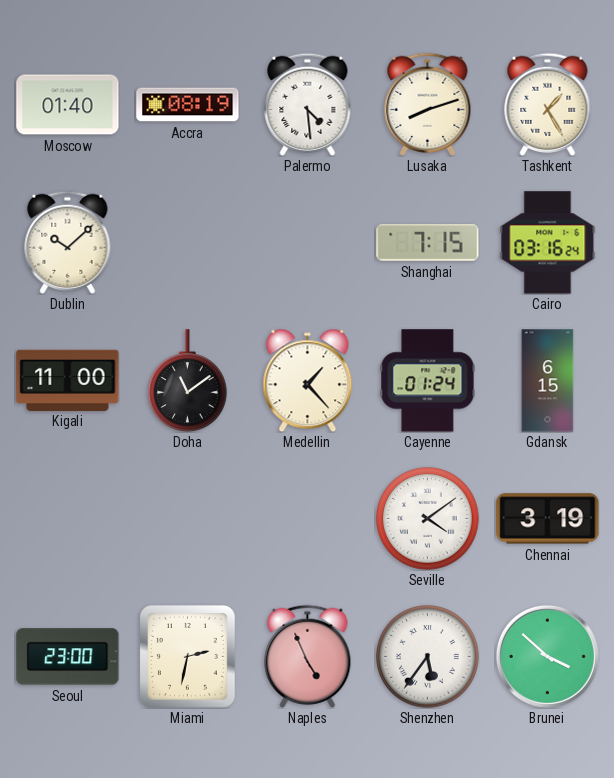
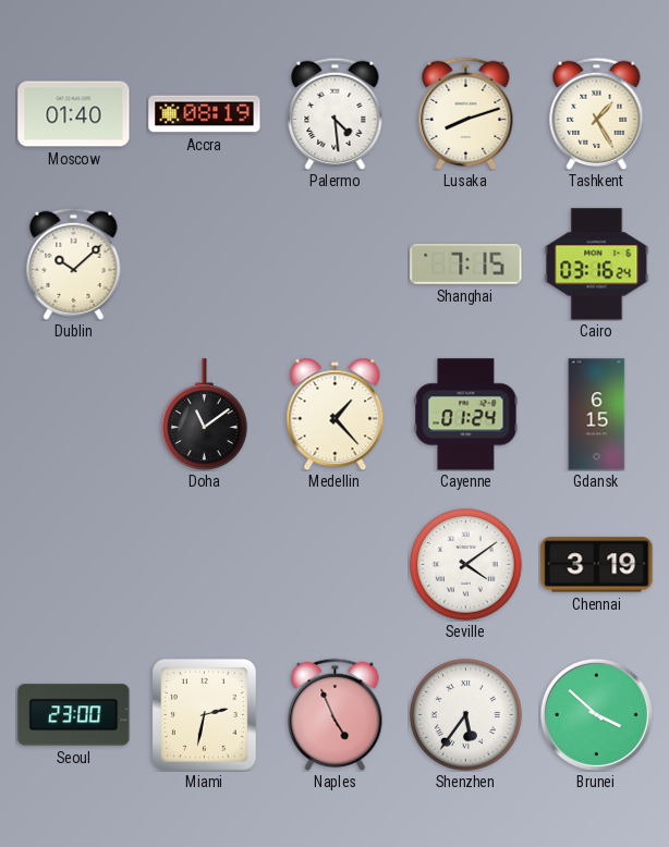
Kigali: 11:00 -> none (68, 380)
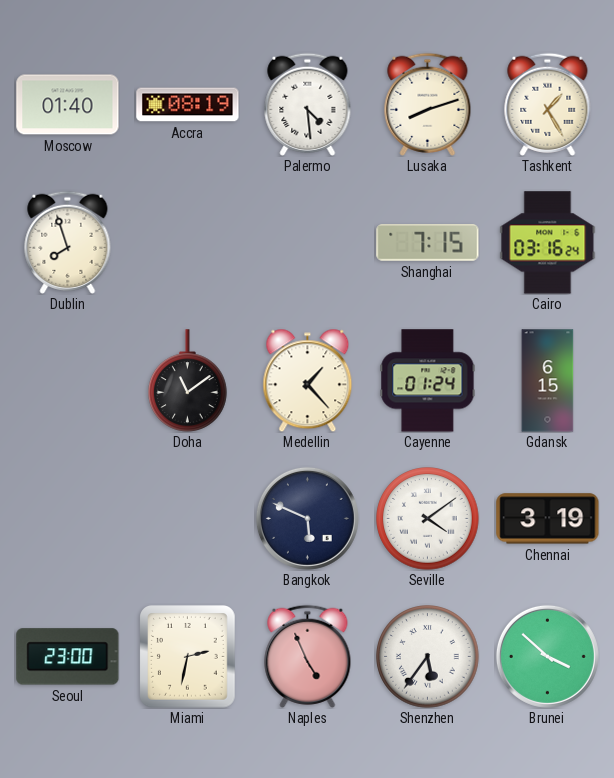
Dublin: 10:08 -> 7:57 (68, 242)
Bangkok: none -> 5:49 (307, 518)
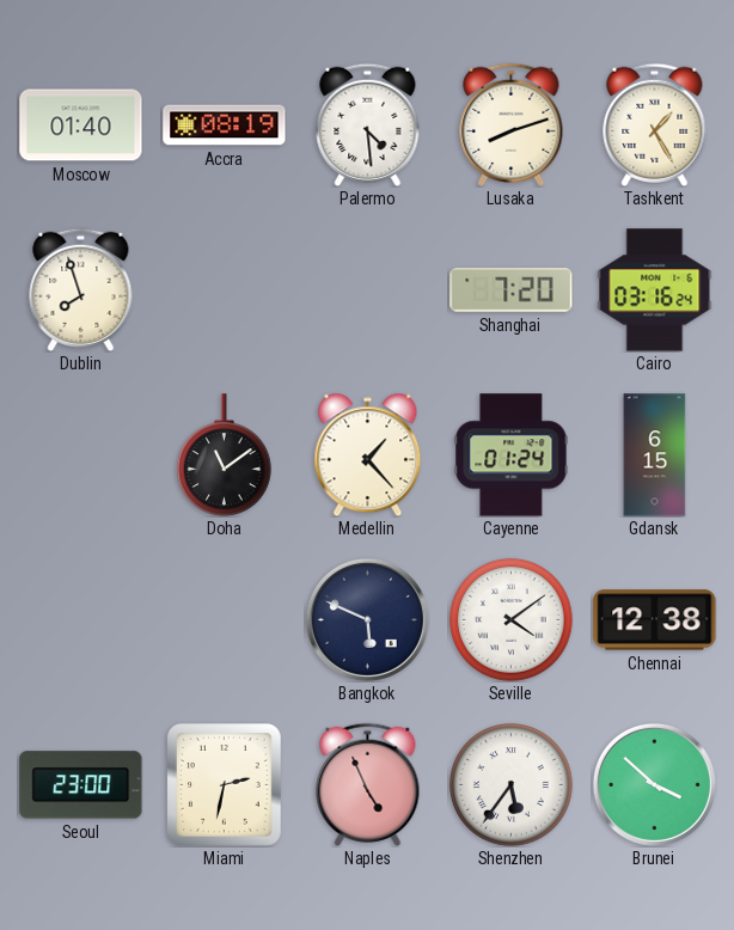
Shanghai: 7:15 -> 7:20 (512, 290)
Chennai: 3:19 -> 12:38 (655, 620)
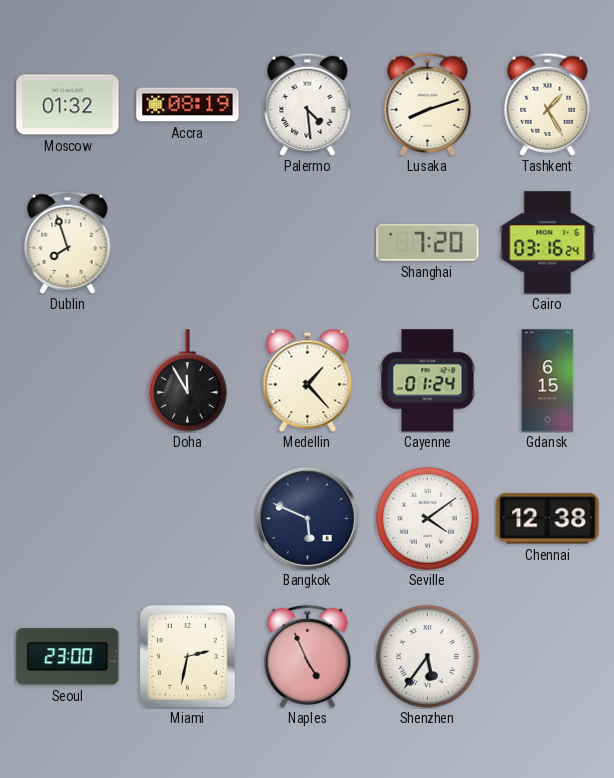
Moscow: 01:40 -> 01:32 (68, 105)
Doha: 11:09 -> 11:55 (188, 381)
Brunei: 3:52 -> none (654, 784)
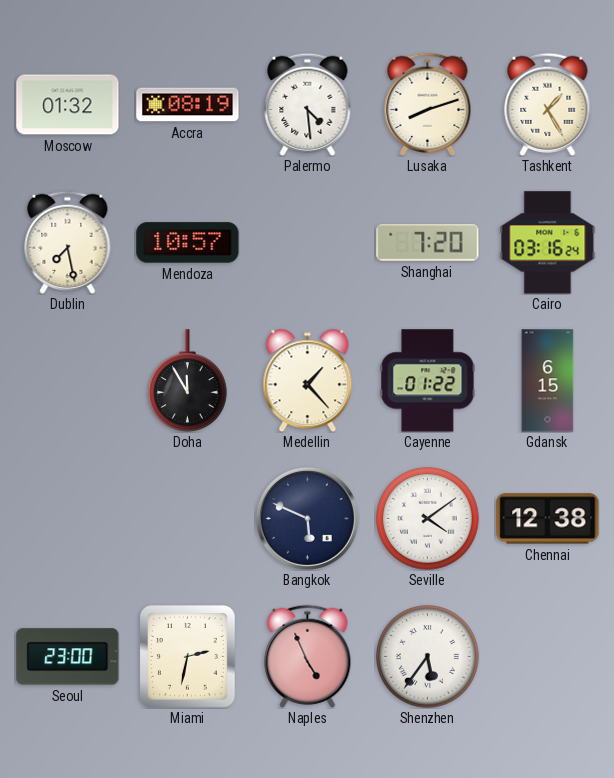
Dublin: 7:57 -> 7:28 (68, 242)
Mendoza: none -> 10:57 (188, 243)
Cayenne: 01:24 -> 01:22 (428, 381)
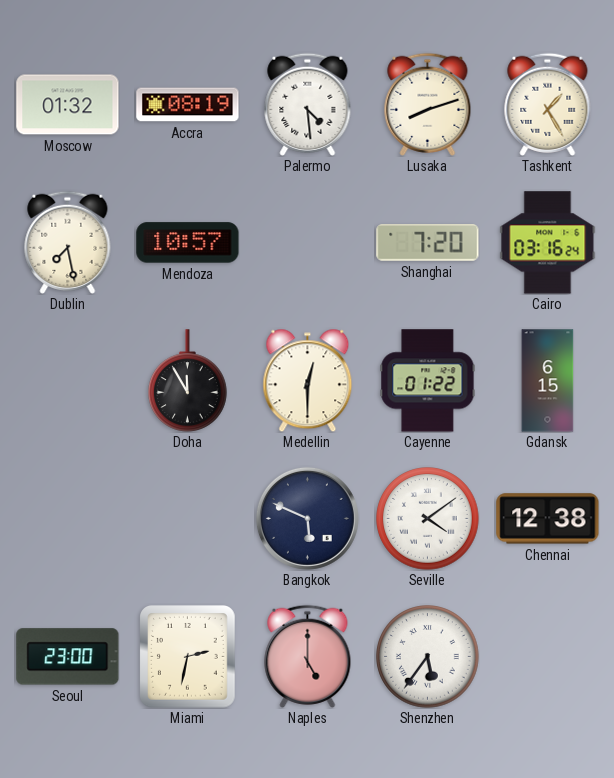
Medellin: 1:23 -> 12:30 (308, 380)
Naples: 4:56 -> 5:00 (308, 656)
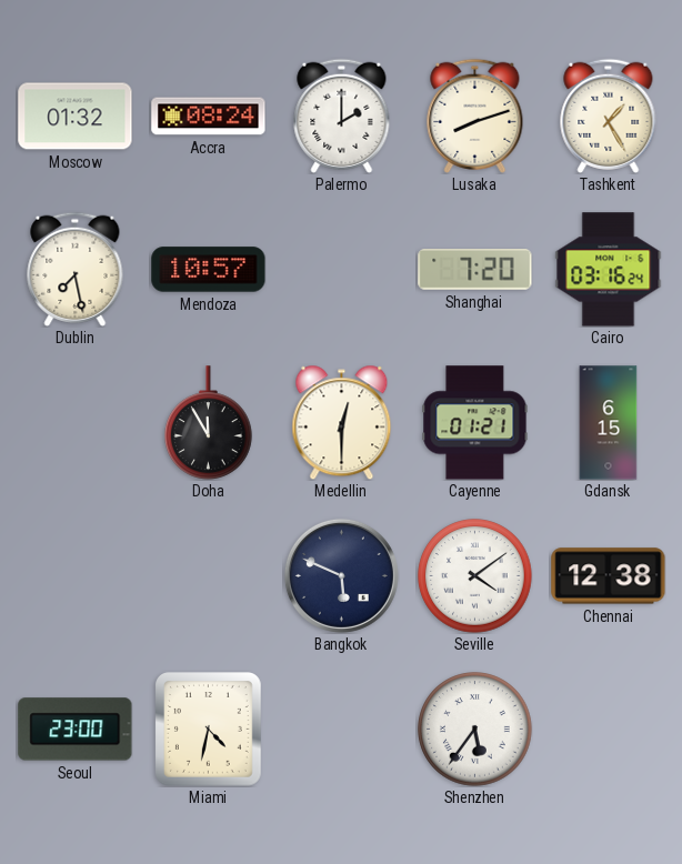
Accra: 08:19 -> 08:24 (209, 117)
Palermo: 4:29 -> 2:00 (342, 115)
Cayenne: 01:22 -> 01:21 (475, 423)
Miami: 2:32 -> 4:32 (209, 730)
Naples: 5:00 -> none (308, 656)
